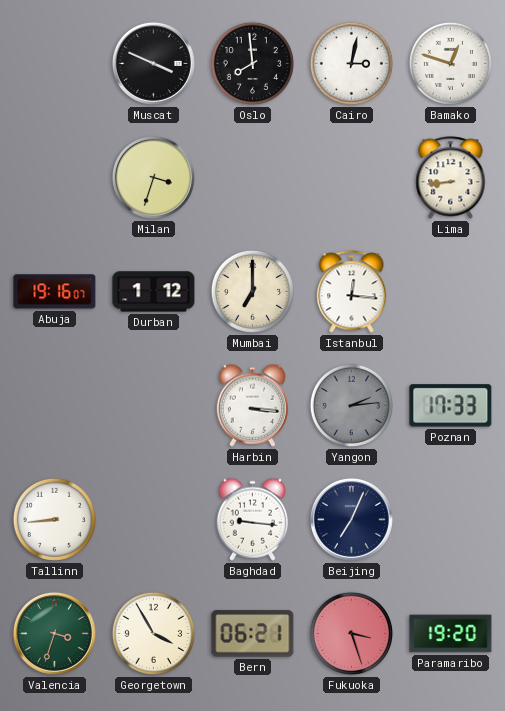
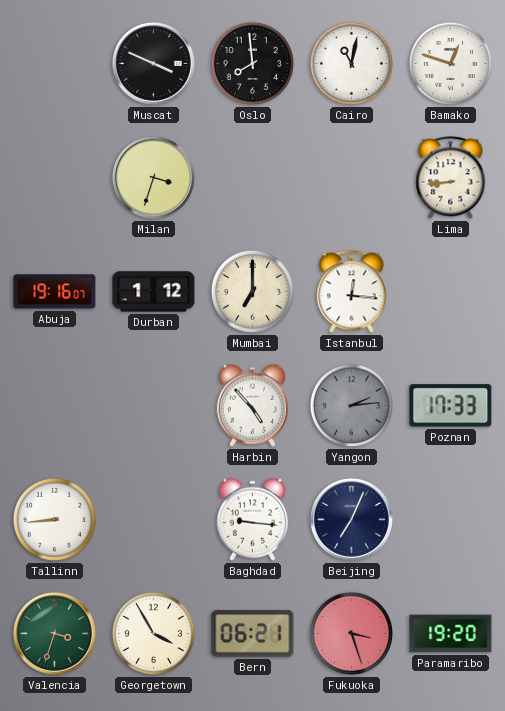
Cairo: 3:02 -> 11:02 (351, 63)
Harbin: 3:16 -> 4:53 (253, 405)
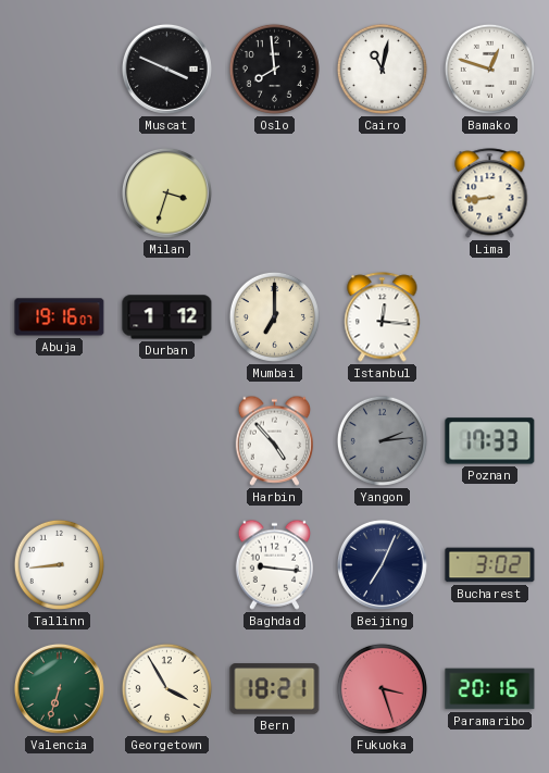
Bucharest: none -> 3:02 (490, 565)
Valencia: 3:33 -> 6:33 (59, 688)
Bern: 06:21 -> 18:21 (275, 689)
Paramaribo: 19:20 -> 20:16 (490, 689)
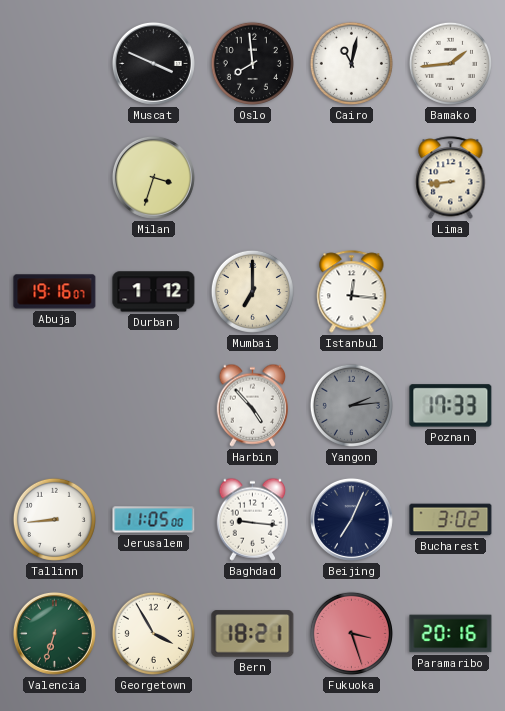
Bamako: 12:48 -> 1:44 (450, 63)
Jerusalem: none -> 11:05 (154, 520)
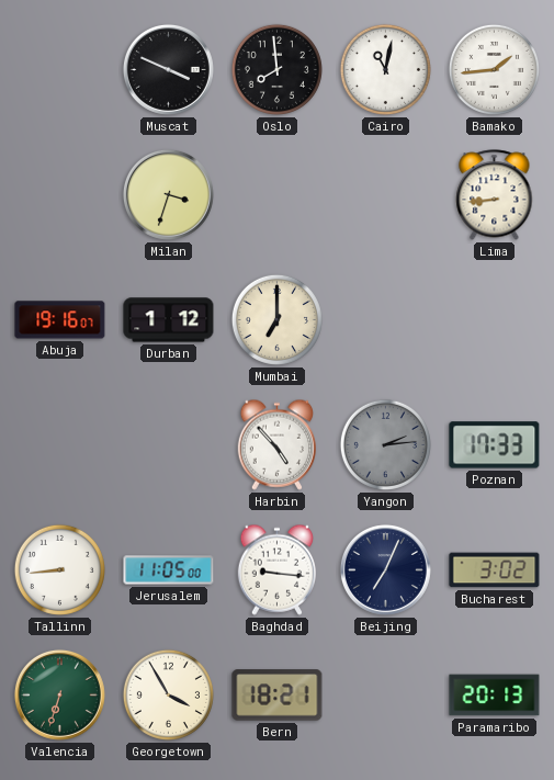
Istanbul: 12:16 -> none (352, 292)
Fukuoka: 3:27 -> none (351, 633)
Paramaribo: 20:16 -> 20:13 (495, 696)
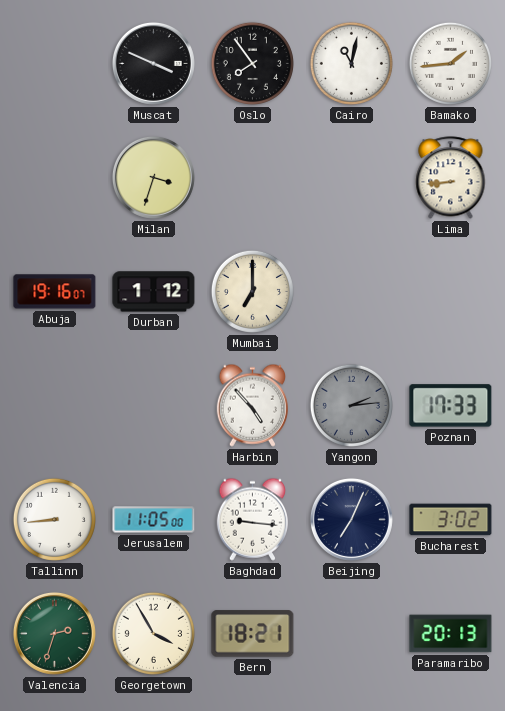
Oslo: 7:59 -> 7:54 (252, 63)
Valencia: 6:33 -> 2:33 (54, 633)
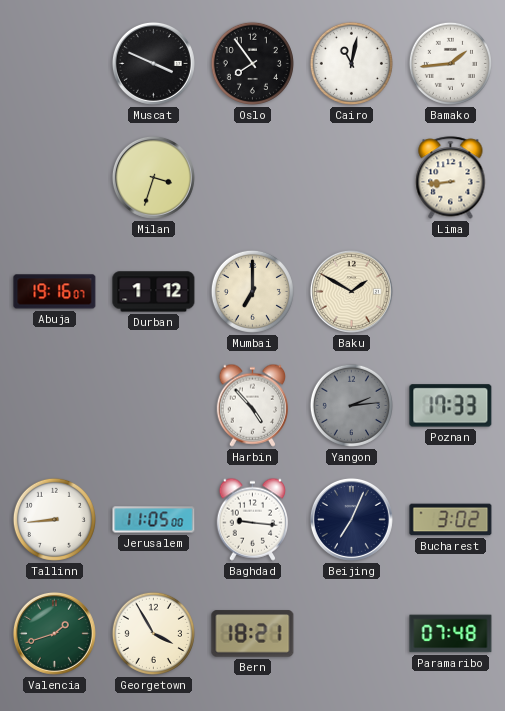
Baku: none -> 1:50 (351, 291)
Valencia: 2:33 -> 1:42 (54, 633)
Paramaribo: 20:13 -> 07:48 (451, 634)
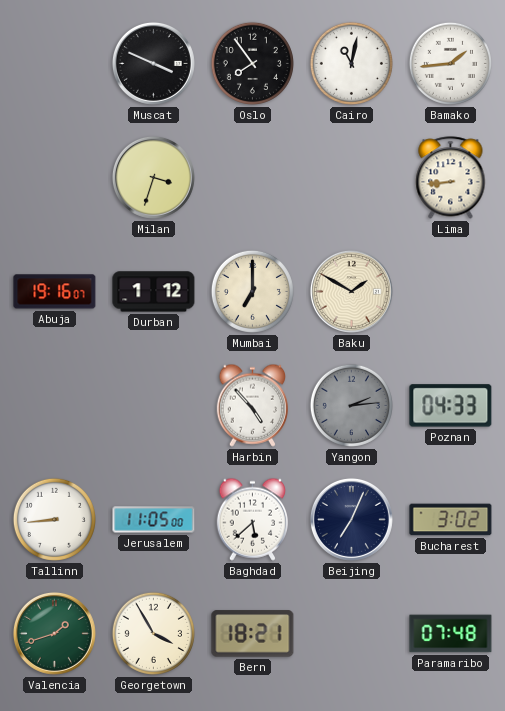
Poznan: 17:33 -> 04:33 (451, 406)
Baghdad: 9:16 -> 5:38 (253, 519)
